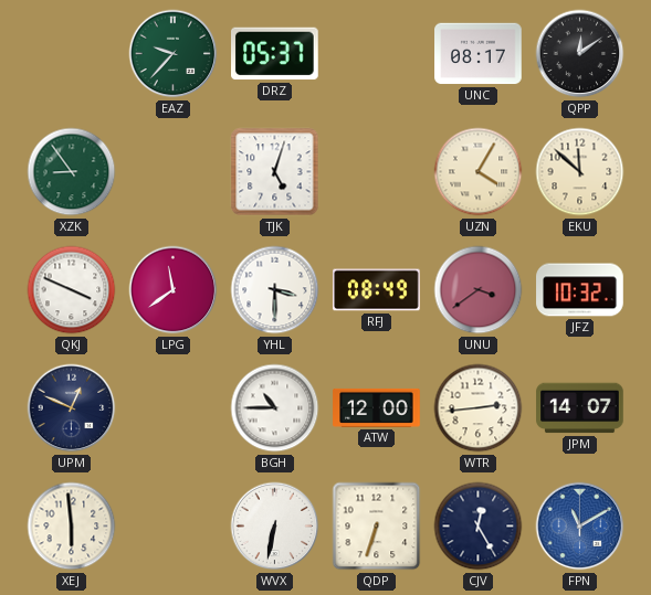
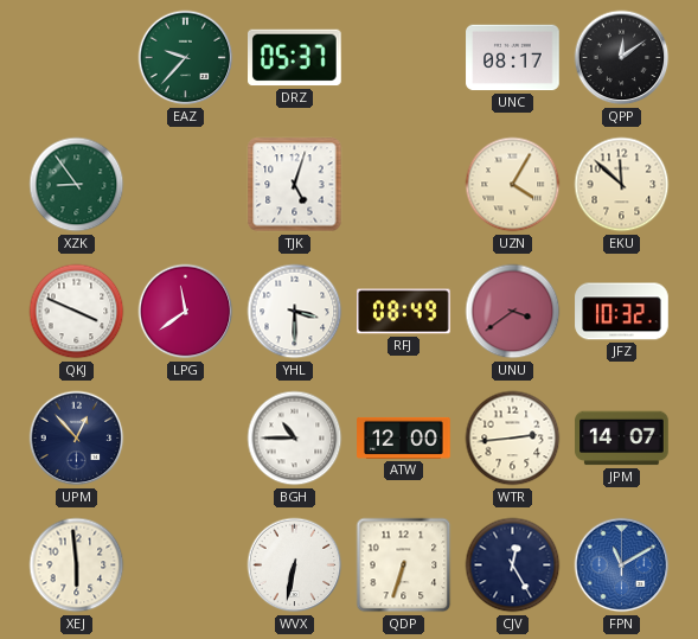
UPM: 12:49 -> 12:53 (77, 439)
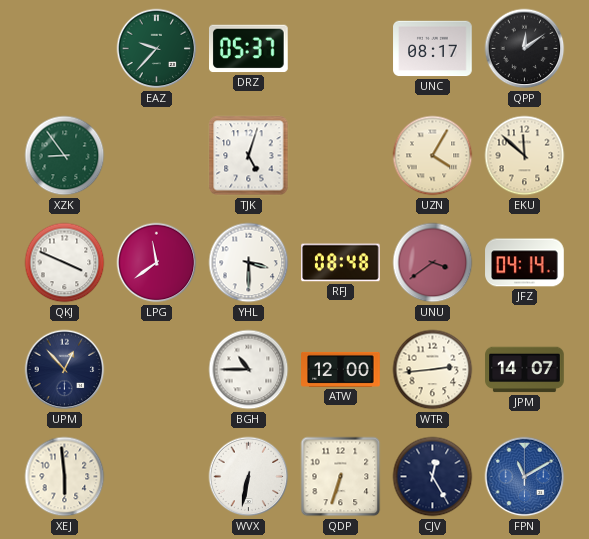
RFJ: 08:49 -> 08:48 (341, 263)
JFZ: 10:32 -> 04:14 (525, 263)
